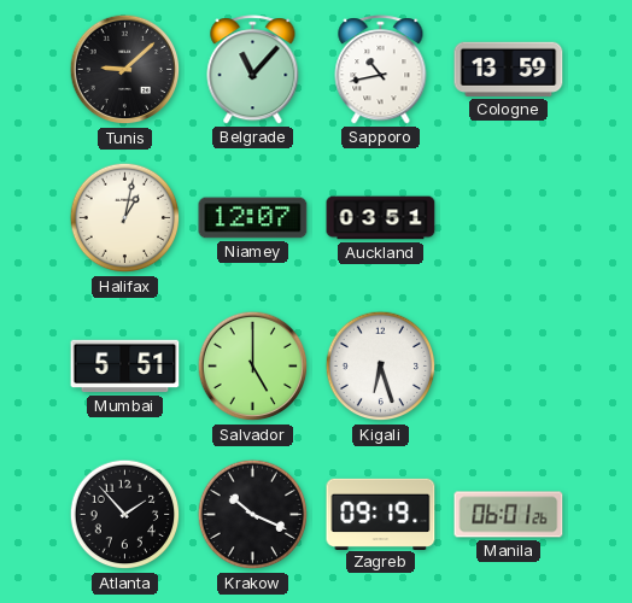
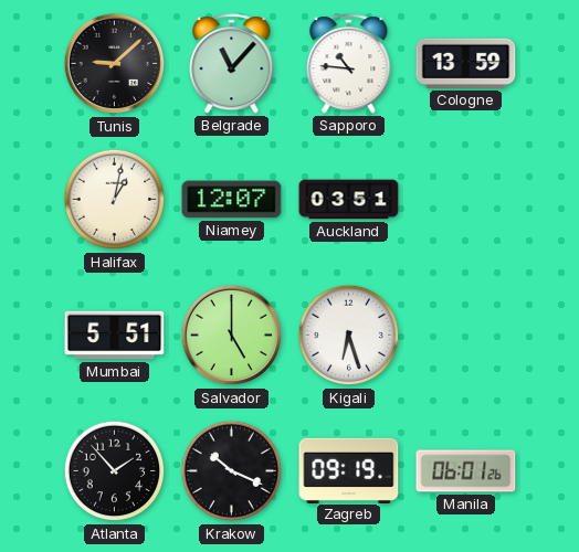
Sapporo: 10:43 -> 10:46 (349, 64)
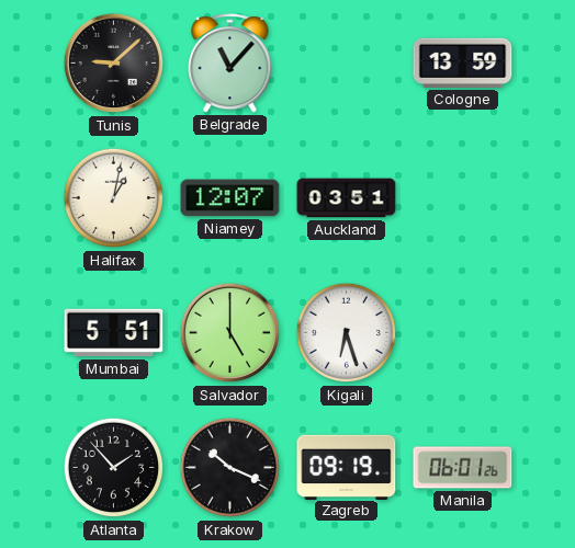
Sapporo: 10:46 -> none (349, 64)
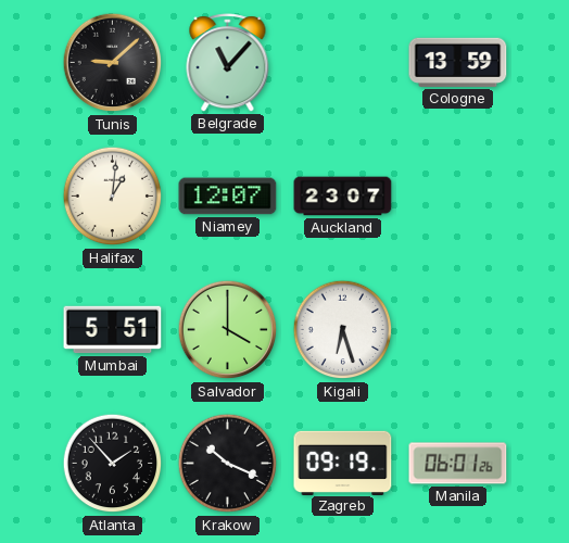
Halifax: 1:02 -> 1:01 (113, 197)
Auckland: 03:51 -> 23:07 (343, 197)
Salvador: 5:00 -> 4:00 (228, 330)
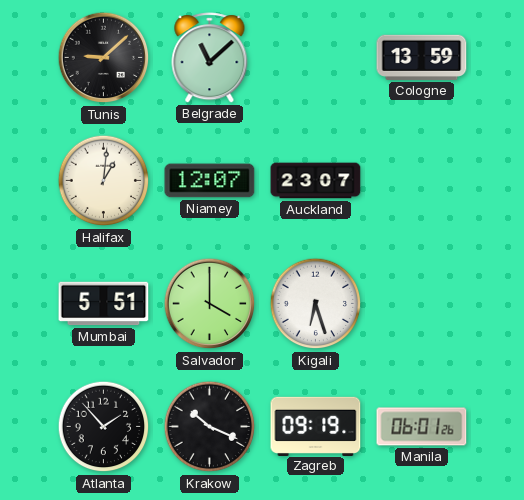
Belgrade: 11:07 -> 11:08 (210, 58)
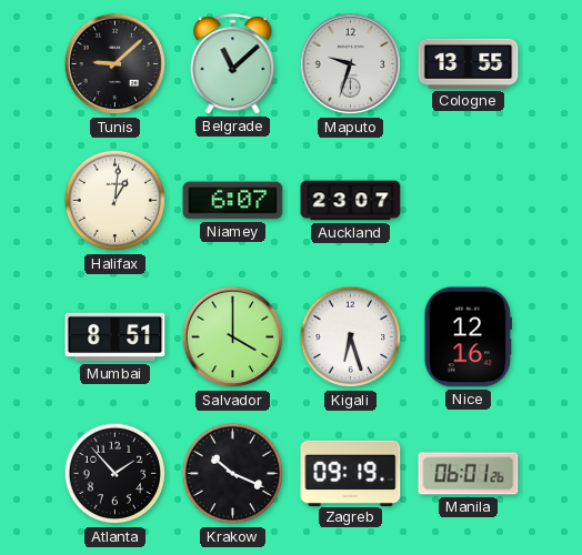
Maputo: none -> 9:33 (351, 64)
Cologne: 13:59 -> 13:55 (469, 63)
Niamey: 12:07 -> 6:07 (233, 201)
Mumbai: 5:51 -> 8:51 (116, 337)
Nice: none -> 12:16 (468, 337)
